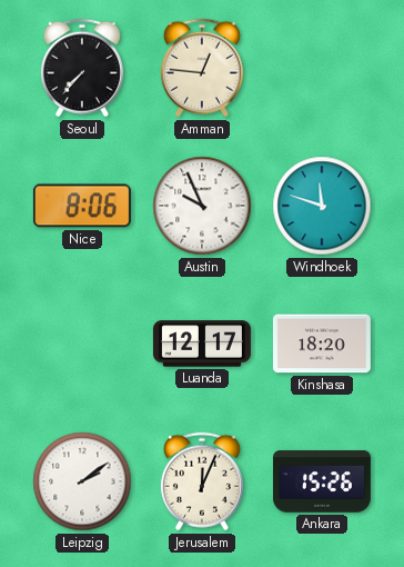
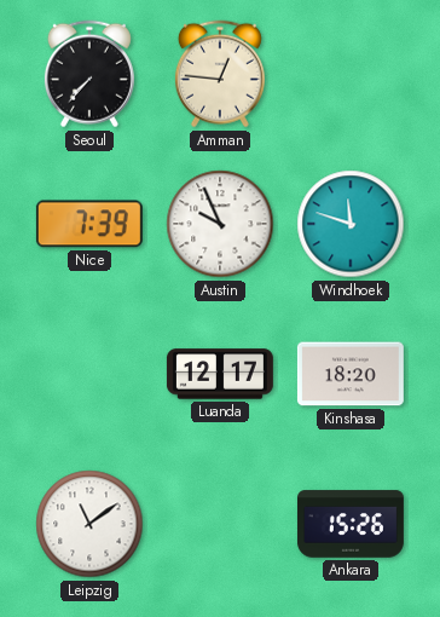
Nice: 8:06 -> 7:39 (89, 224)
Leipzig: 2:09 -> 11:09 (89, 524)
Jerusalem: 12:04 -> none (202, 481)
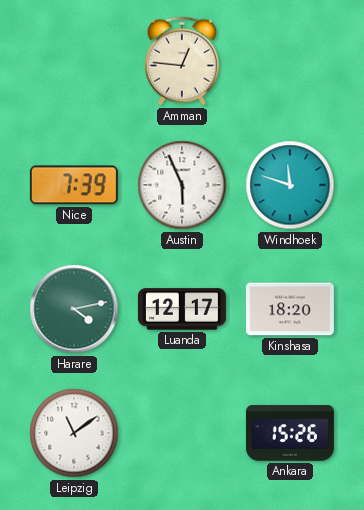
Seoul: 7:37 -> none (89, 74)
Austin: 9:56 -> 5:56 (182, 185)
Harare: none -> 4:13 (74, 309)
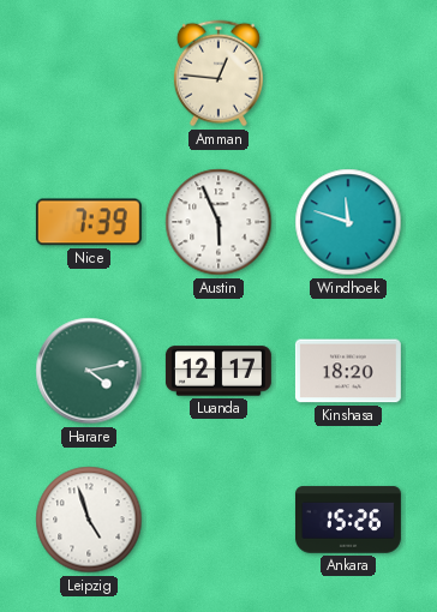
Leipzig: 11:09 -> 4:57 (89, 520)
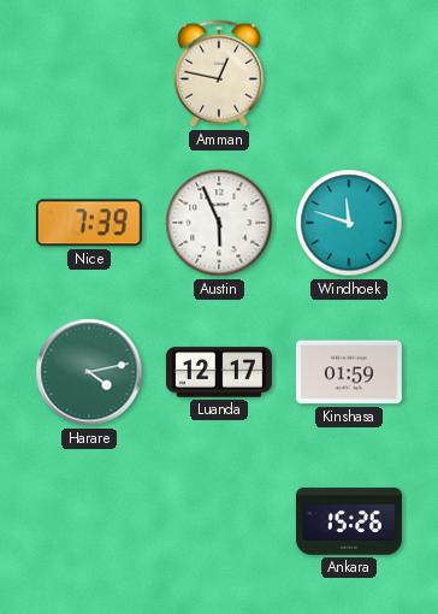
Amman: 12:46 -> 12:47 (219, 73)
Kinshasa: 18:20 -> 01:59 (349, 372)
Leipzig: 4:57 -> none (89, 520)
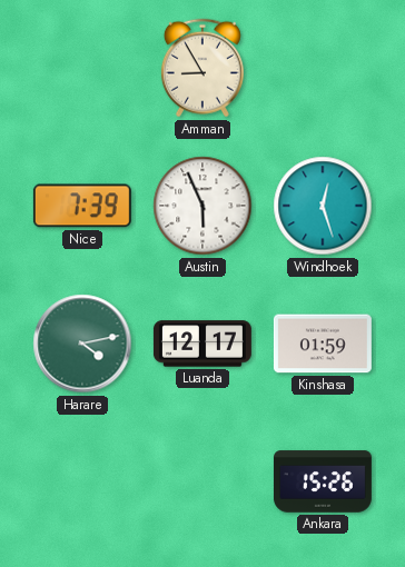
Amman: 12:47 -> 8:55 (202, 68)
Windhoek: 11:48 -> 12:27 (323, 206)
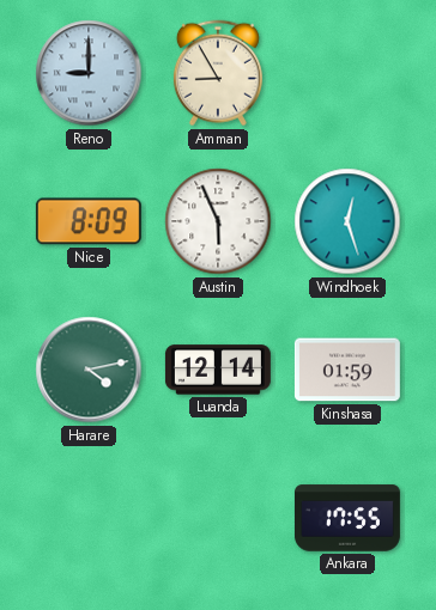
Reno: none -> 9:00 (89, 73)
Nice: 7:39 -> 8:09 (89, 221)
Luanda: 12:17 -> 12:14 (218, 370)
Ankara: 15:26 -> 17:55 (347, 518)
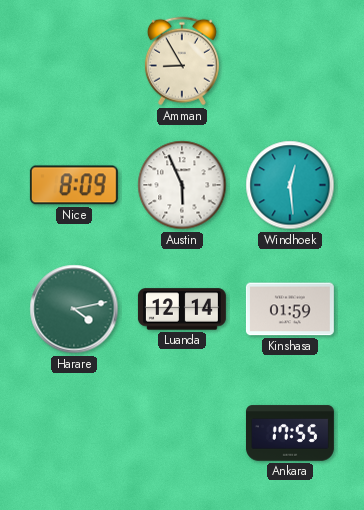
Reno: 9:00 -> none (89, 73)
Windhoek: 12:27 -> 12:29 (290, 185)
